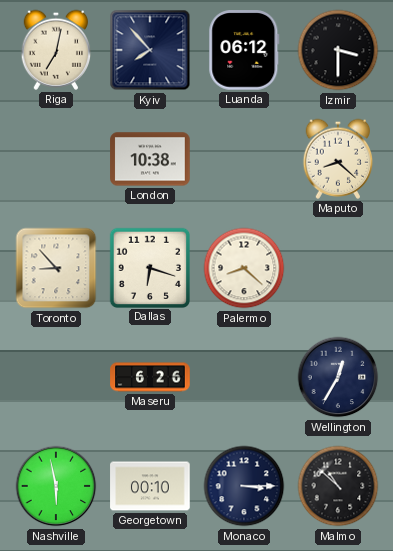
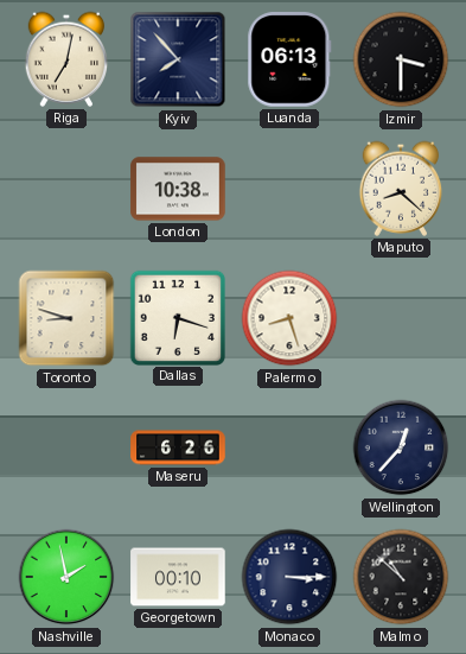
Luanda: 06:12 -> 06:13 (289, 59)
Toronto: 8:53 -> 8:48 (66, 318)
Palermo: 8:22 -> 8:27 (289, 318)
Wellington: 12:35 -> 12:37 (401, 447)
Nashville: 5:58 -> 1:58 (66, 577)
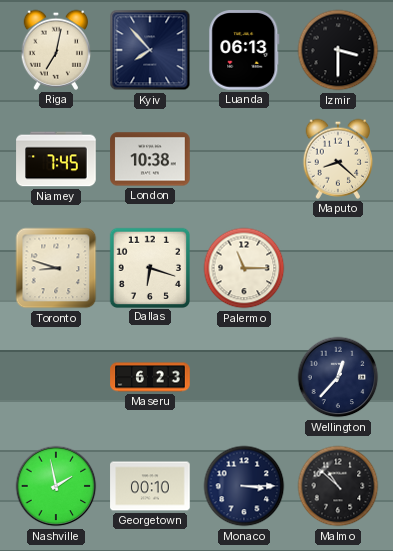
Niamey: none -> 7:45 (56, 159)
Palermo: 8:27 -> 11:15 (244, 268)
Maseru: 6:26 -> 6:23 (150, 377)
